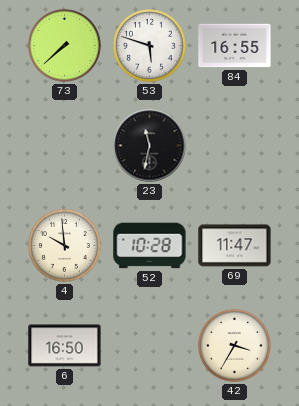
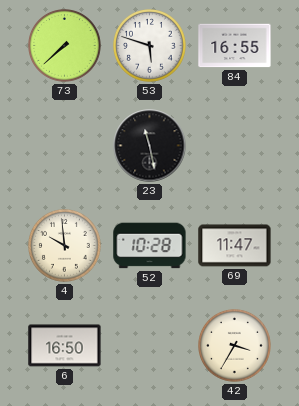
23: 11:32 -> 11:28 (150, 146)
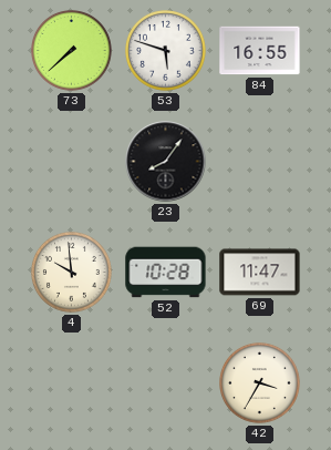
23: 11:28 -> 8:06 (166, 162)
6: 16:50 -> none (65, 346)
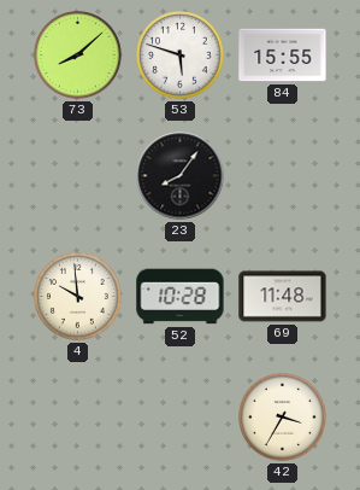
73: 7:38 -> 8:08 (78, 56)
84: 16:55 -> 15:55 (283, 56)
69: 11:47 -> 11:48 (283, 297)
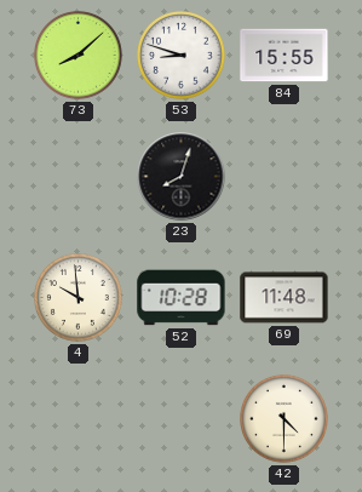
53: 5:48 -> 8:48 (182, 56)
23: 8:06 -> 8:03 (182, 177)
42: 3:35 -> 4:30 (285, 419)
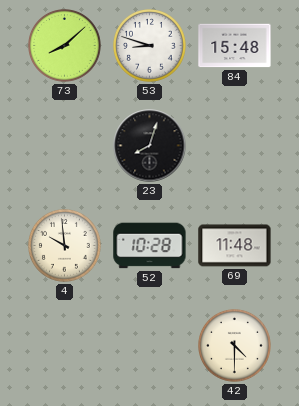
84: 15:55 -> 15:48 (235, 46)
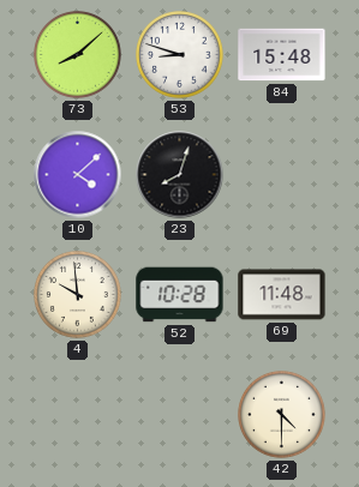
10: none -> 4:08 (78, 175)
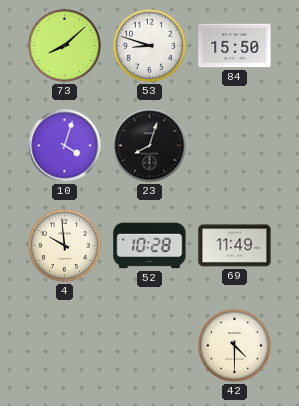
84: 15:48 -> 15:50 (235, 46)
10: 4:08 -> 4:03 (65, 146)
69: 11:48 -> 11:49 (235, 246)
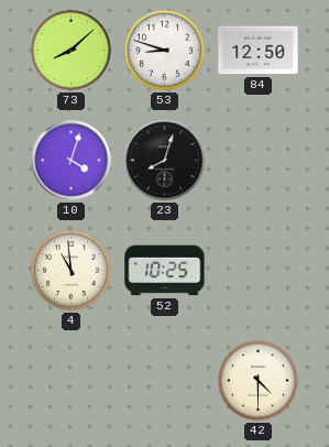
84: 15:50 -> 12:50 (259, 51)
4: 9:59 -> 10:59 (72, 271)
52: 10:28 -> 10:25 (165, 271)
69: 11:49 -> none (235, 246)
